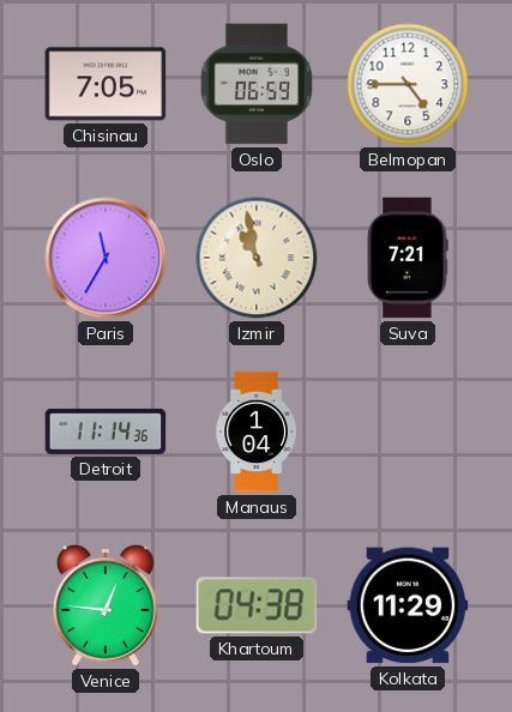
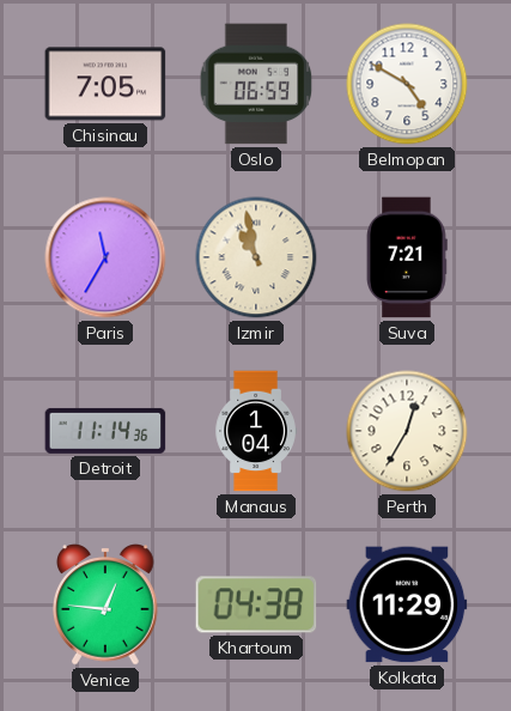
Belmopan: 4:45 -> 4:50 (407, 84)
Perth: none -> 12:35 (407, 431)
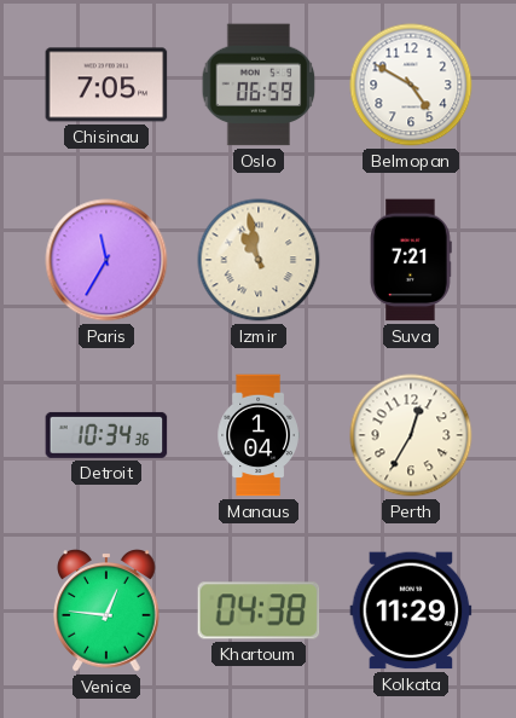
Detroit: 11:14 -> 10:34 (106, 435)
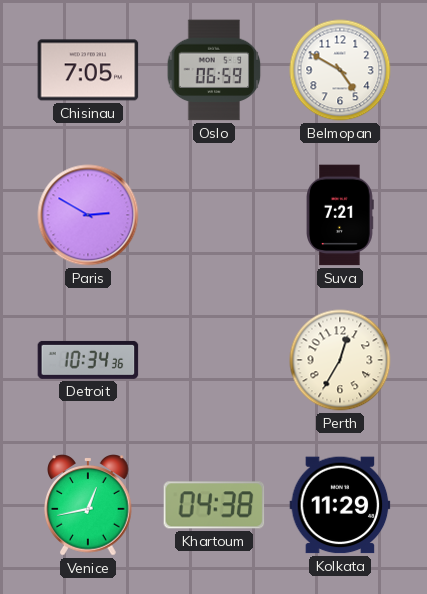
Paris: 11:35 -> 2:50 (88, 215)
Izmir: 10:58 -> none (259, 260)
Manaus: 1:04 -> none (259, 435)
Venice: 12:46 -> 12:43 (88, 505)
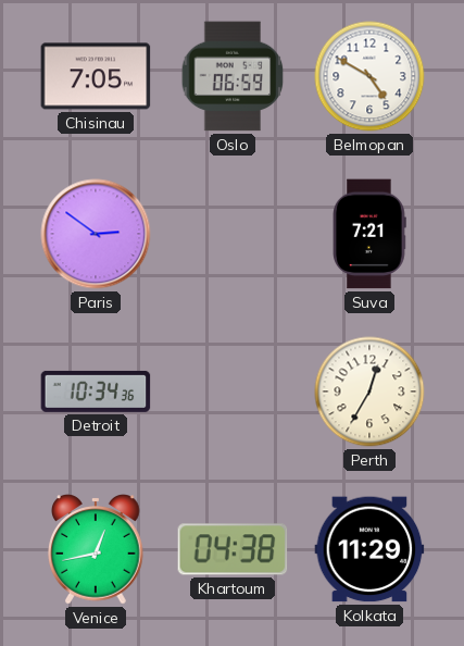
Paris: 2:50 -> 2:51 (96, 234)
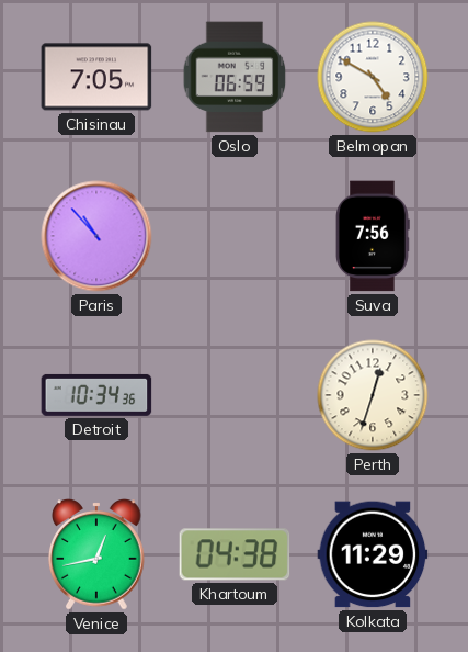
Paris: 2:51 -> 10:53 (96, 236)
Suva: 7:21 -> 7:56 (374, 236)
Perth: 12:35 -> 12:33 (373, 395)
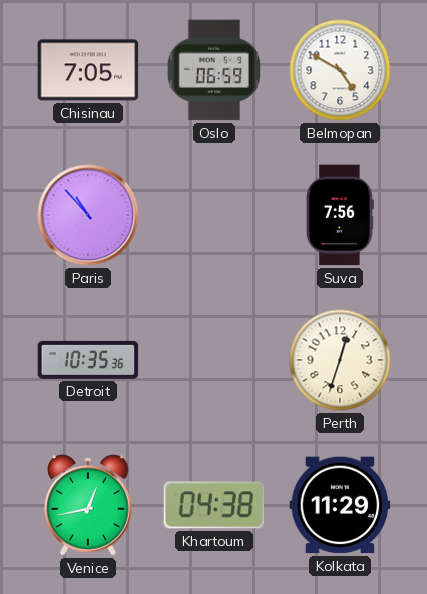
Detroit: 10:34 -> 10:35 (88, 360)
